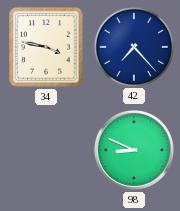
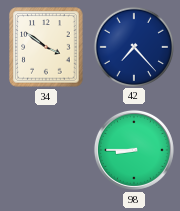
34: 3:47 -> 3:51 (46, 47)
98: 8:49 -> 8:45 (134, 150)
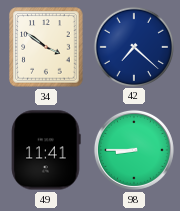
42: 7:23 -> 7:22 (133, 46)
49: none -> 11:41 (46, 150)
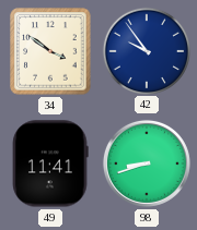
42: 7:22 -> 9:54 (146, 50)
98: 8:45 -> 8:42 (147, 164)
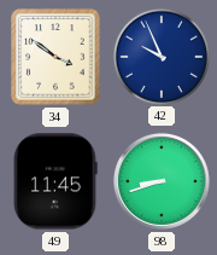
42: 9:54 -> 9:56 (160, 56)
49: 11:41 -> 11:45 (55, 181)
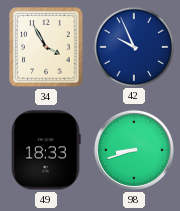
34: 3:51 -> 3:55 (46, 47)
49: 11:45 -> 18:33 (46, 150)
